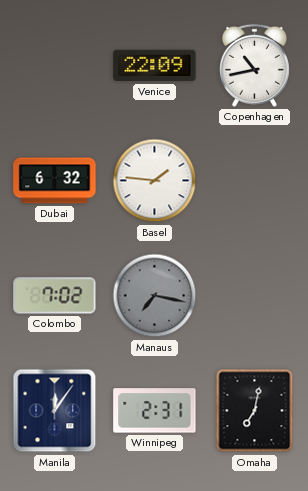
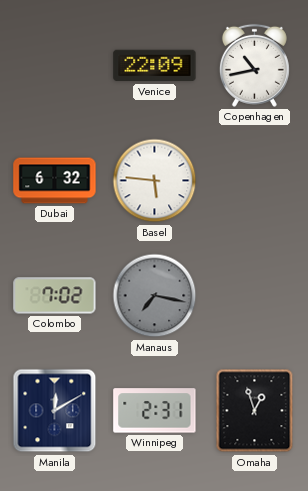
Basel: 1:46 -> 5:46 (155, 181)
Manila: 12:06 -> 12:10 (55, 411)
Omaha: 7:02 -> 12:57 (255, 411)
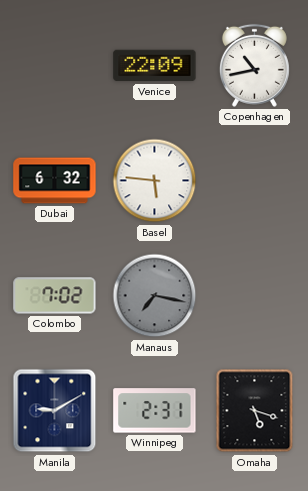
Manila: 12:10 -> 9:10 (55, 411)
Omaha: 12:57 -> 5:18 (255, 411)
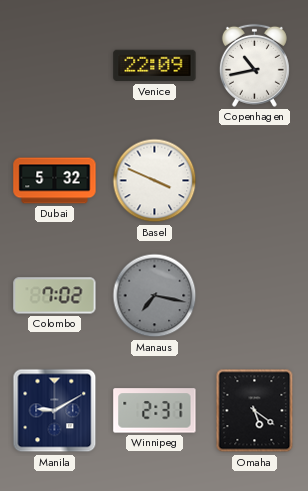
Dubai: 6:32 -> 5:32 (55, 181)
Basel: 5:46 -> 3:49 (155, 181)
Omaha: 5:18 -> 5:21 (255, 411)
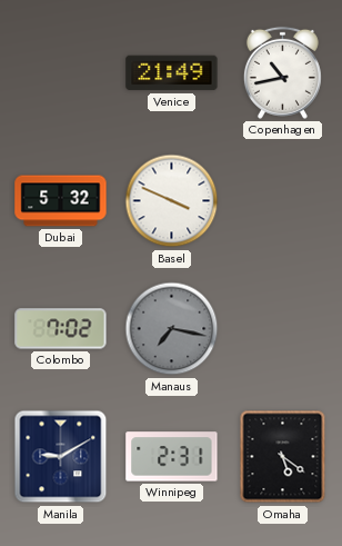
Venice: 22:09 -> 21:49 (172, 73)
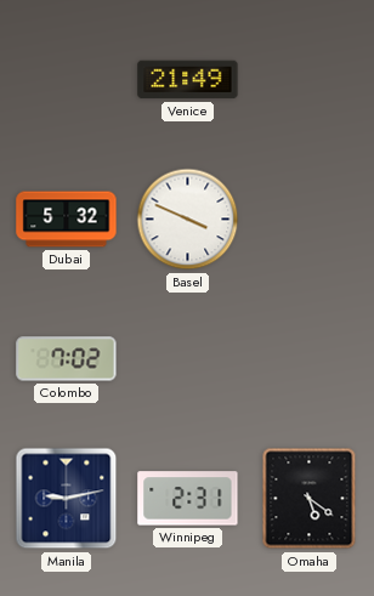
Copenhagen: 10:43 -> none (282, 72)
Manaus: 7:17 -> none (172, 329)
Manila: 9:10 -> 9:13 (67, 499)
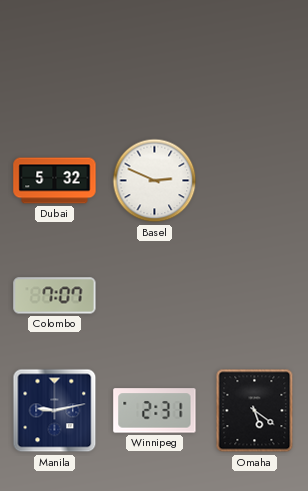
Venice: 21:49 -> none (188, 80)
Basel: 3:49 -> 2:49 (155, 181)
Colombo: 7:02 -> 7:07 (55, 296)
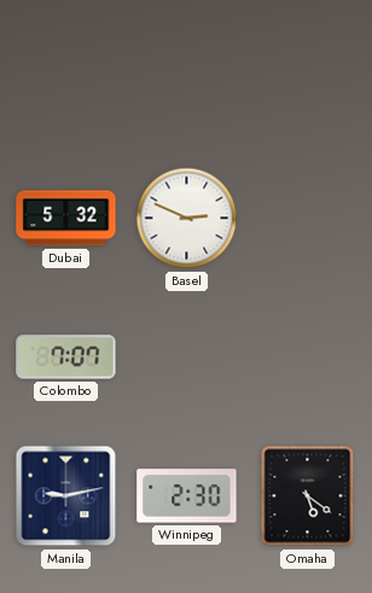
Winnipeg: 2:31 -> 2:30 (187, 496)
